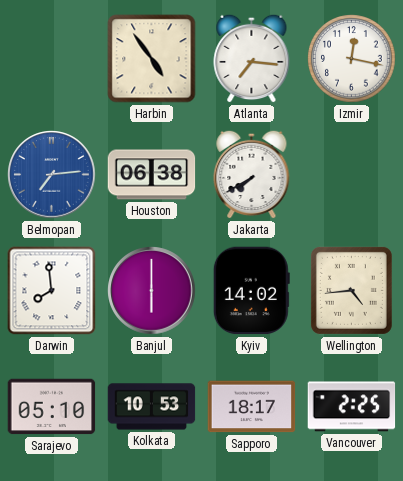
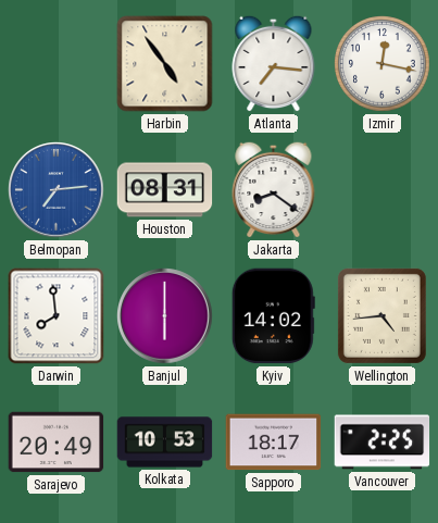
Houston: 06:38 -> 08:31 (165, 190)
Jakarta: 7:40 -> 8:21 (274, 189)
Sarajevo: 05:10 -> 20:49 (57, 443)
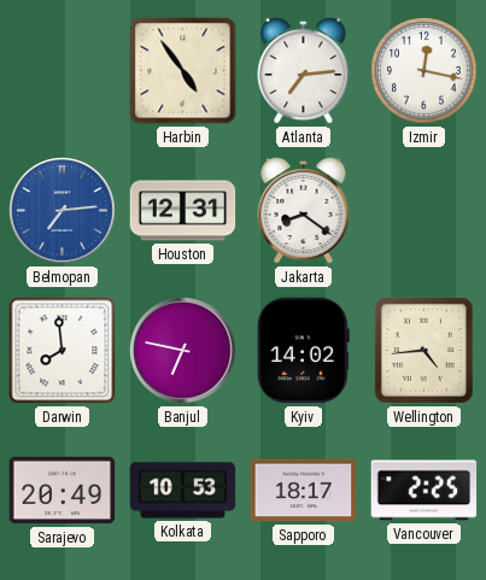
Atlanta: 7:16 -> 7:14 (304, 70)
Houston: 08:31 -> 12:31 (183, 211)
Banjul: 6:00 -> 6:47 (183, 351)
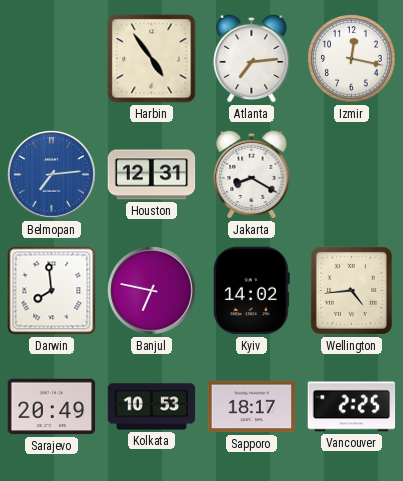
Jakarta: 8:21 -> 8:20 (252, 174)
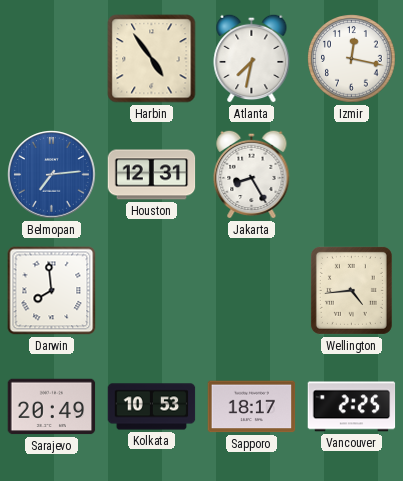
Atlanta: 7:14 -> 7:32 (252, 58)
Jakarta: 8:20 -> 8:25 (252, 174)
Banjul: 6:47 -> none (152, 291)
Kyiv: 14:02 -> none (251, 291)
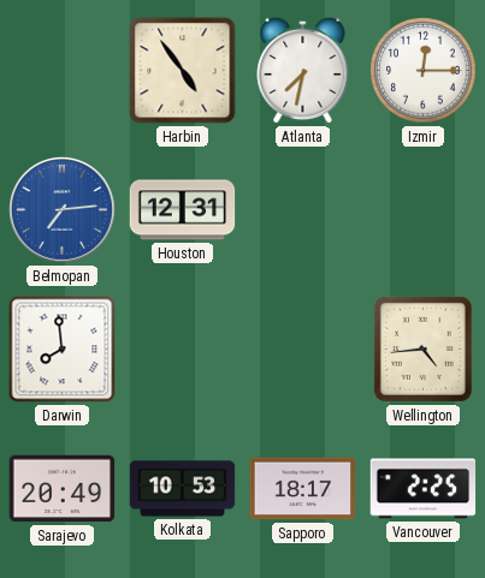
Izmir: 12:17 -> 12:15 (424, 71)
Jakarta: 8:25 -> none (252, 174)
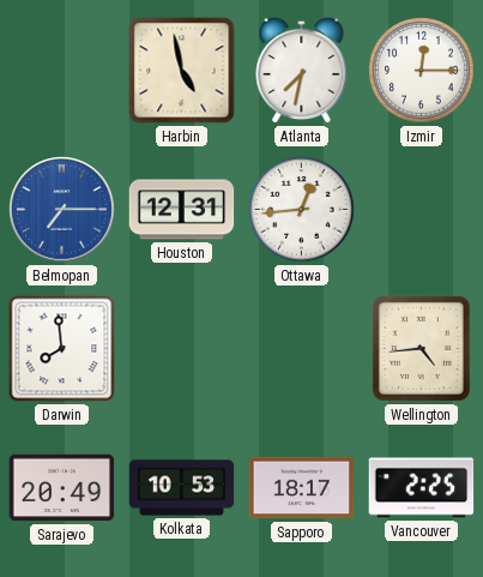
Harbin: 4:54 -> 4:58 (182, 71)
Belmopan: 7:14 -> 7:15 (62, 210)
Ottawa: none -> 12:44 (302, 210)
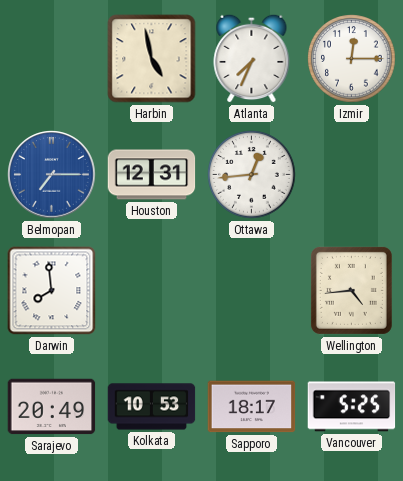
Atlanta: 7:32 -> 7:34 (252, 58)
Vancouver: 2:25 -> 5:25 (352, 407)
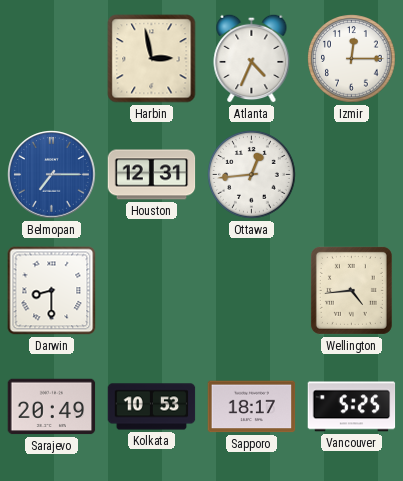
Harbin: 4:58 -> 2:58 (152, 59)
Atlanta: 7:34 -> 4:34 (252, 58)
Darwin: 7:59 -> 8:30 (52, 291)
